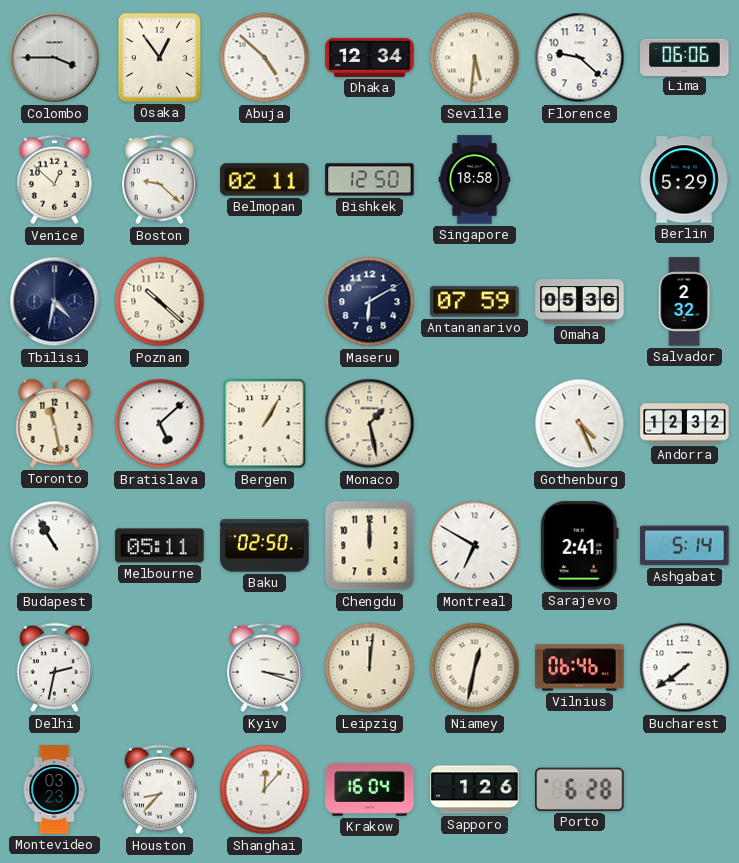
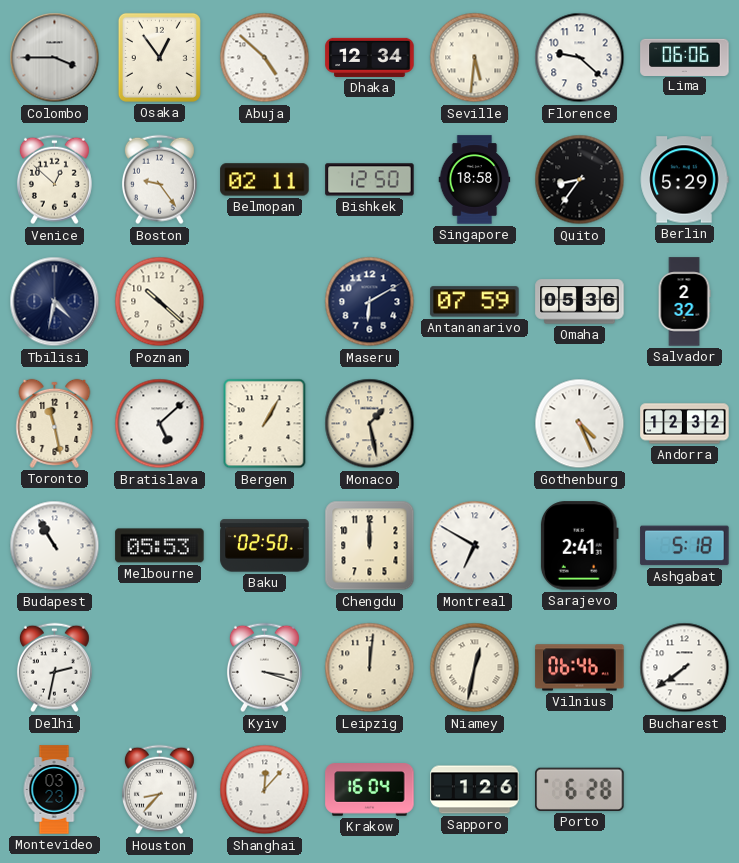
Boston: 9:22 -> 9:24 (159, 180)
Quito: none -> 8:36 (580, 180)
Melbourne: 05:11 -> 05:53 (160, 546)
Ashgabat: 5:14 -> 5:18 (685, 546)
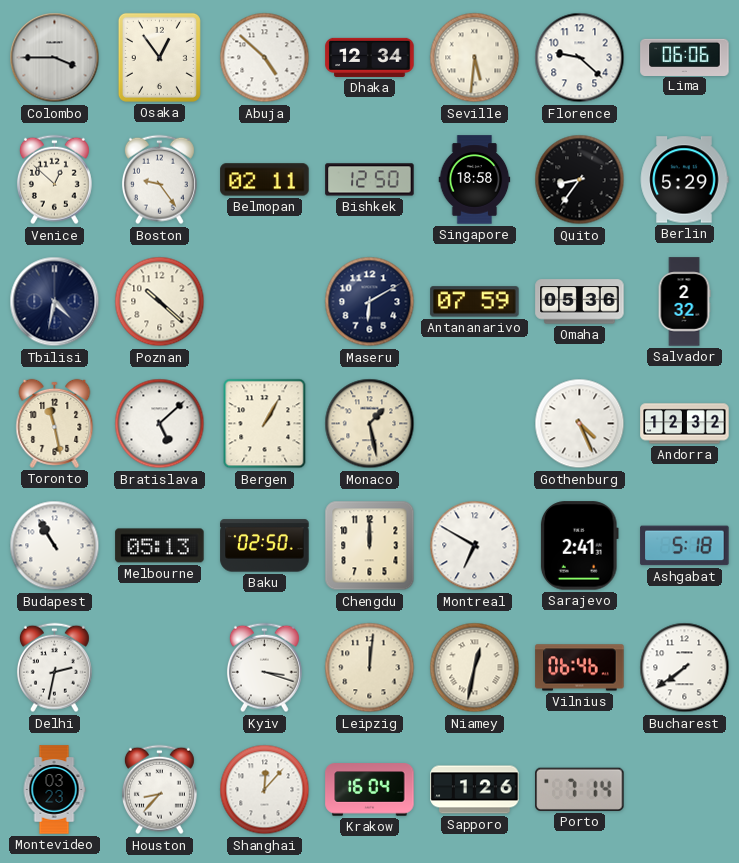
Melbourne: 05:53 -> 05:13 (160, 546)
Porto: 6:28 -> 7:14 (580, 789)
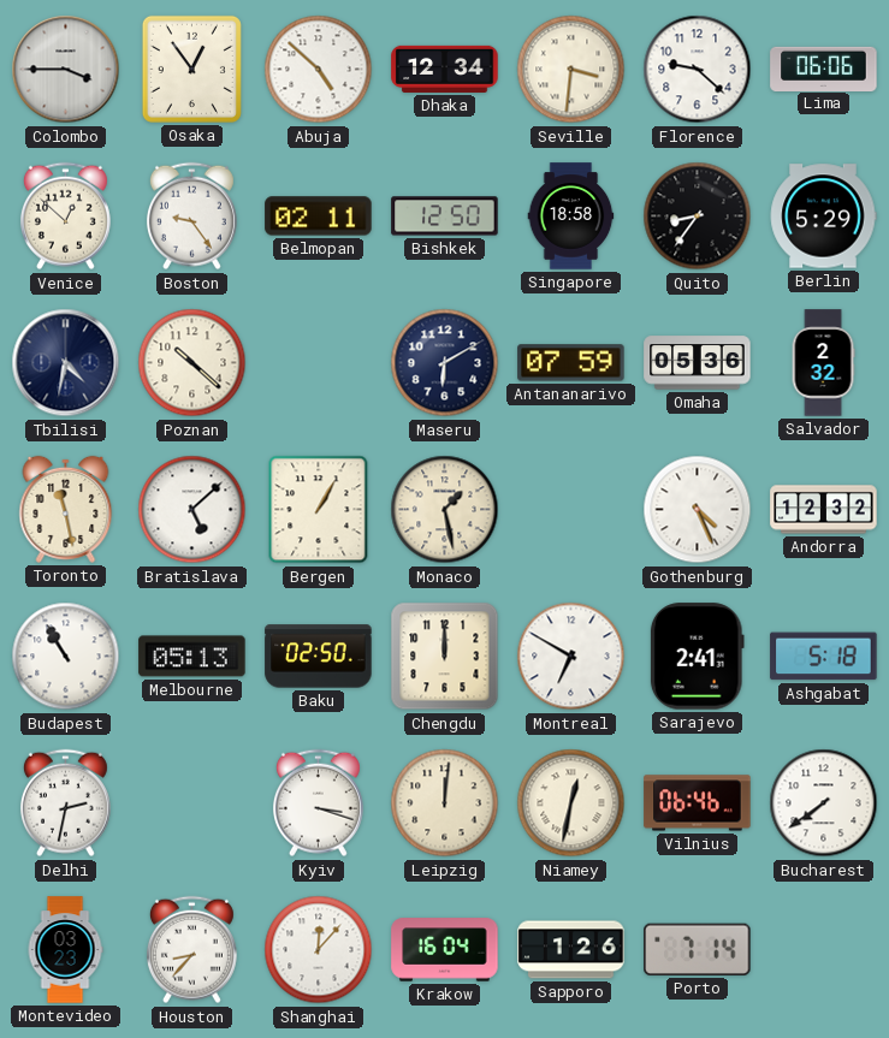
Seville: 5:31 -> 3:31 (571, 70)
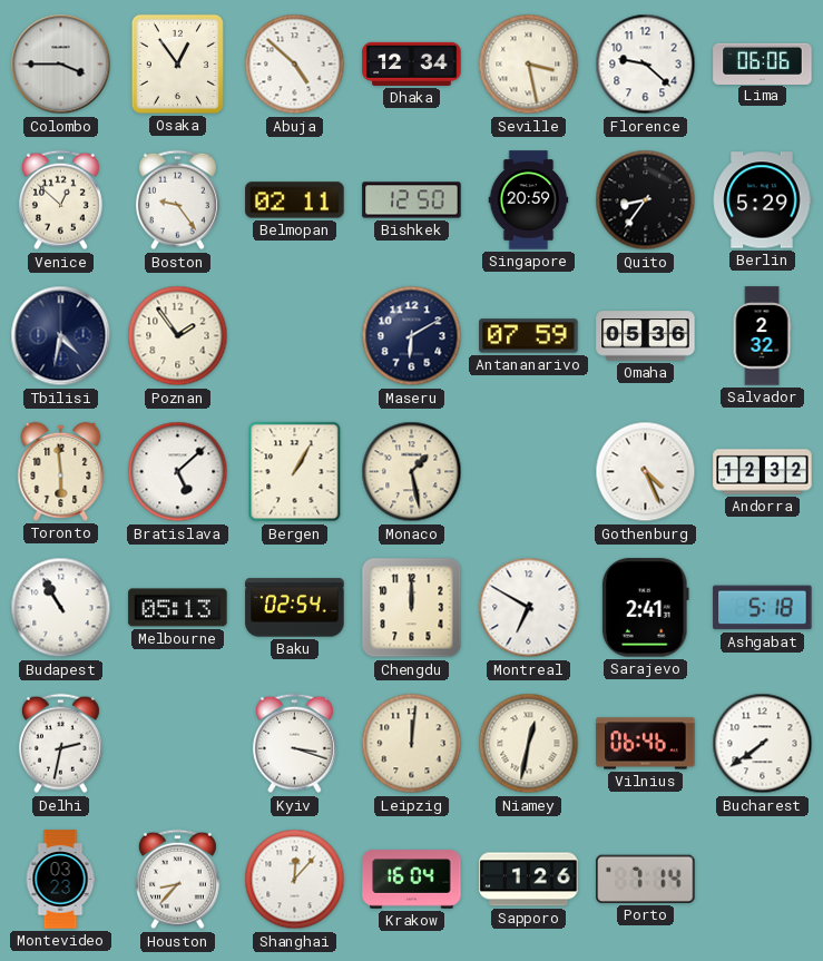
Seville: 3:31 -> 3:28 (529, 65)
Singapore: 18:58 -> 20:59 (529, 200)
Poznan: 10:22 -> 1:54 (178, 336)
Toronto: 11:28 -> 5:59 (61, 471)
Baku: 02:50 -> 02:54 (295, 608)
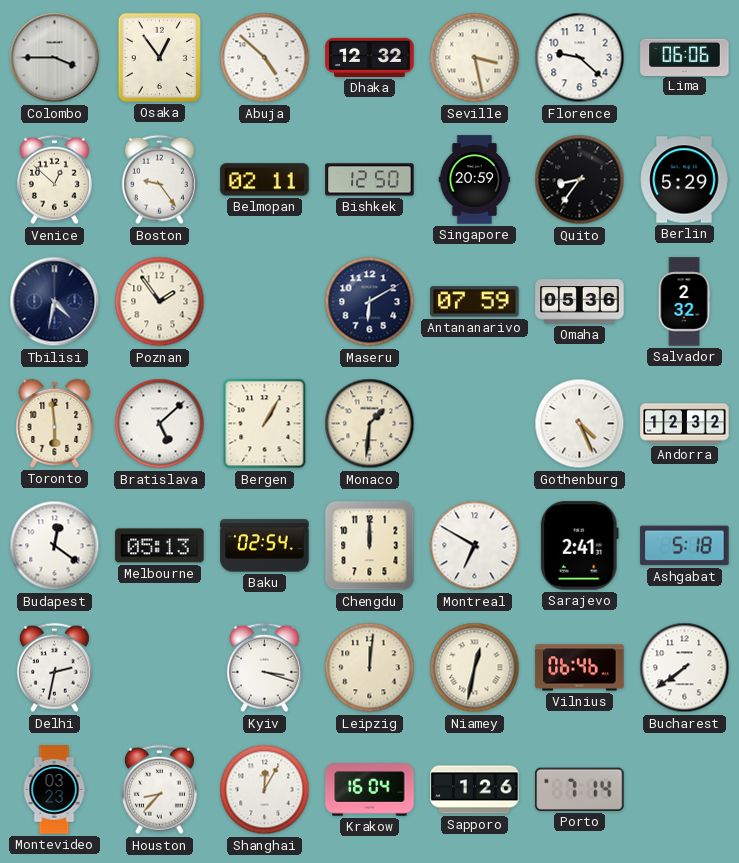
Dhaka: 12:34 -> 12:32 (370, 57)
Monaco: 1:28 -> 1:31 (370, 424)
Budapest: 10:55 -> 12:21 (55, 546)
Shanghai: 12:07 -> 12:05 (265, 790)
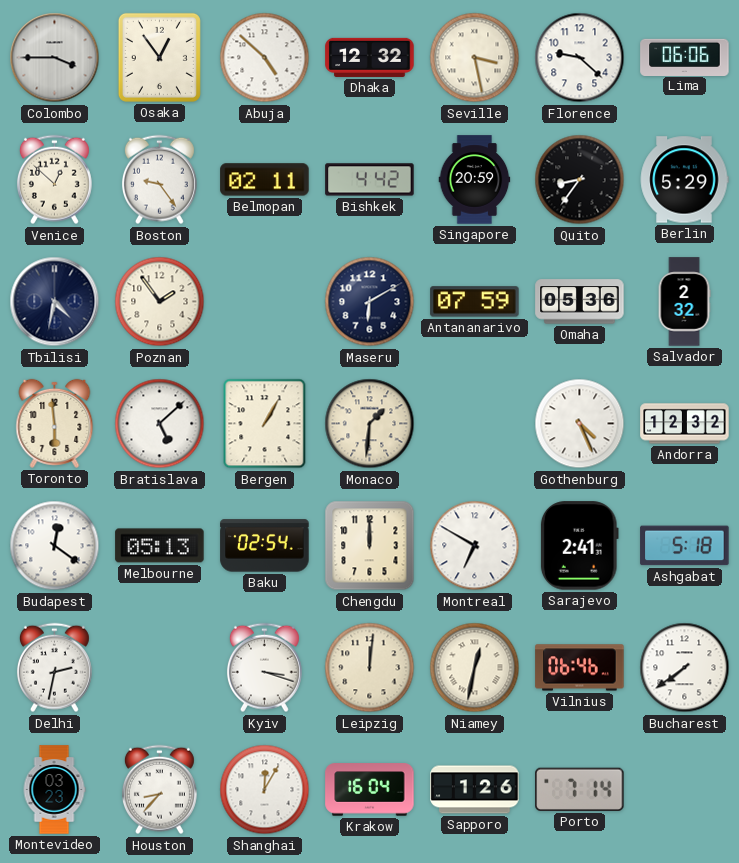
Bishkek: 12:50 -> 4:42 (370, 180)
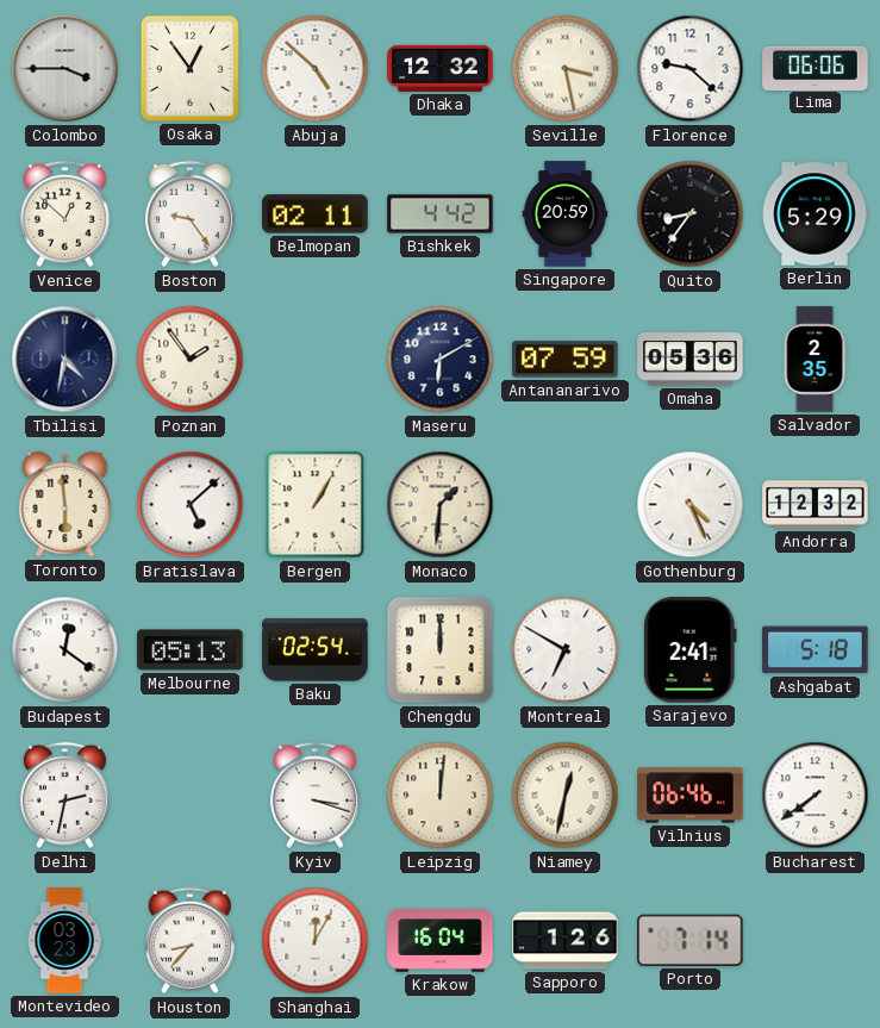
Salvador: 2:32 -> 2:35 (815, 360)
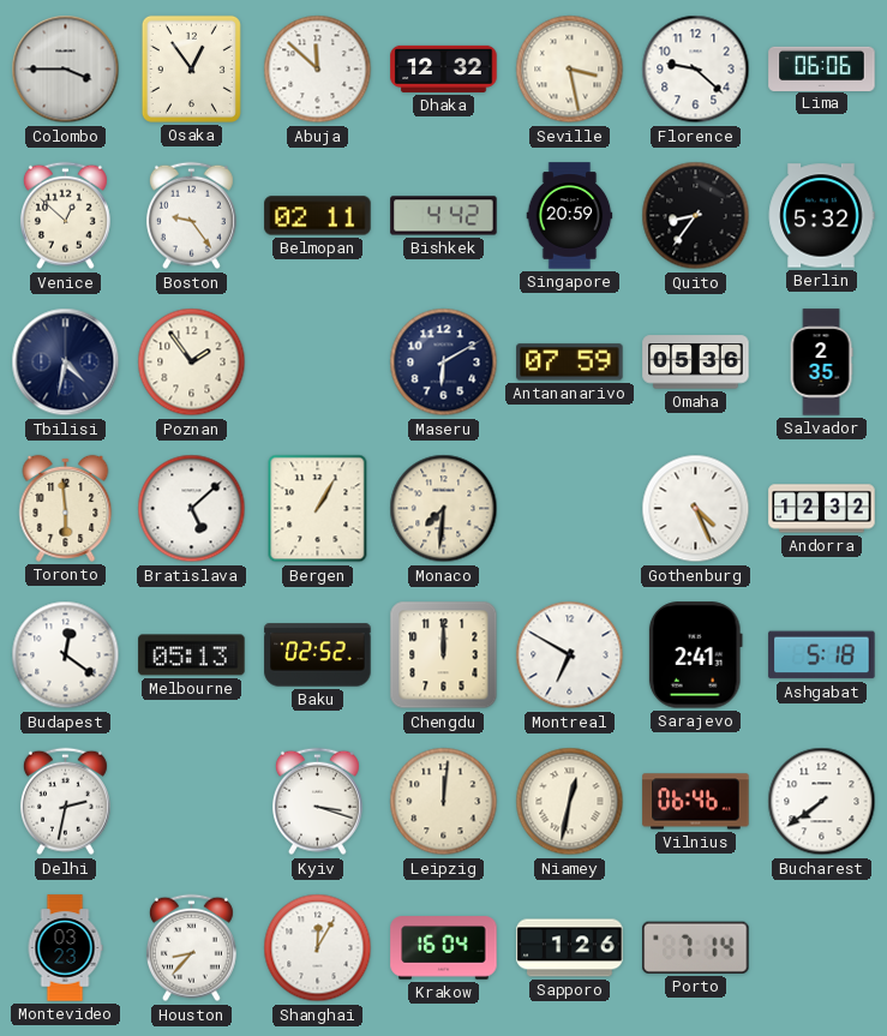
Abuja: 4:52 -> 11:52 (318, 70)
Berlin: 5:29 -> 5:32 (821, 216)
Monaco: 1:31 -> 7:31 (444, 509)
Baku: 02:54 -> 02:52 (318, 655)
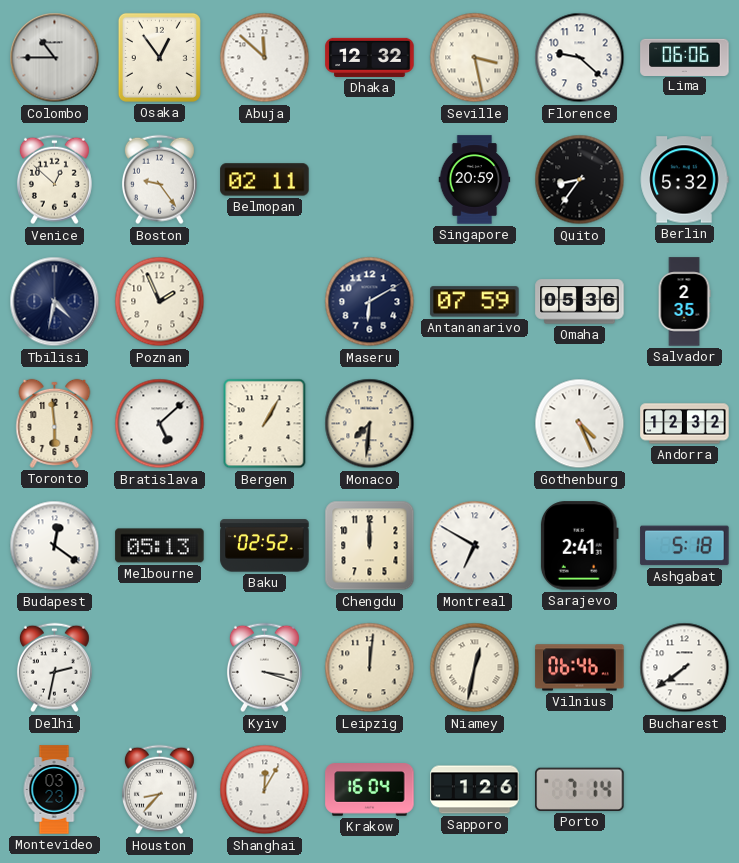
Colombo: 3:45 -> 10:45 (55, 58)
Bishkek: 4:42 -> none (444, 216)
Poznan: 1:54 -> 1:56 (160, 302)
